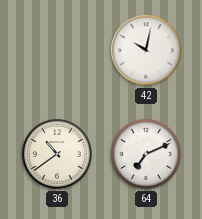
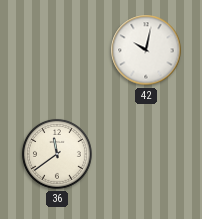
36: 10:39 -> 11:39 (57, 154)
64: 7:11 -> none (146, 154)
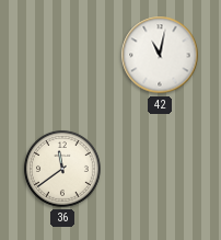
42: 10:02 -> 11:02 (160, 55)
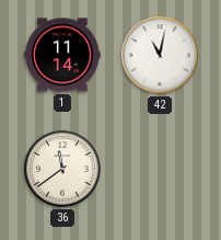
1: none -> 11:14 (62, 55)
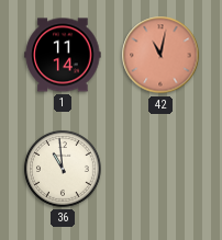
42 dial: white -> salmon (160, 55)
36: 11:39 -> 10:59 (63, 169)
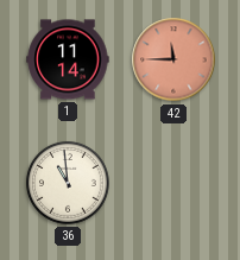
42: 11:02 -> 11:45 (173, 59)
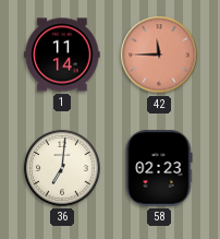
36: 10:59 -> 7:01 (62, 168)
58: none -> 02:23 (159, 168)
